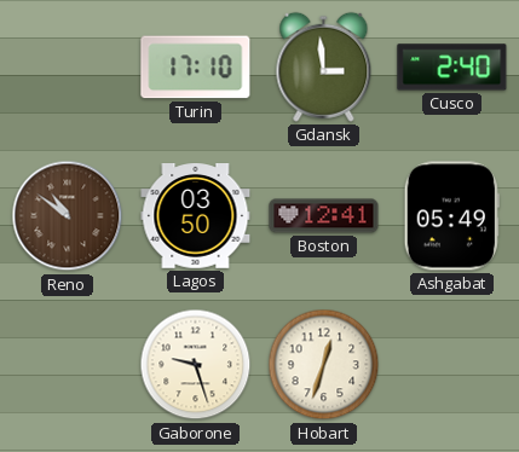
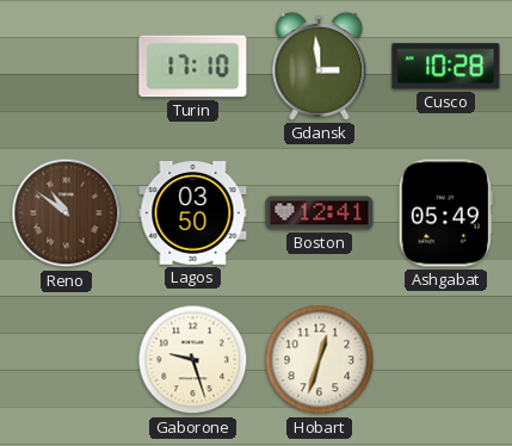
Cusco: 2:40 -> 10:28 (446, 67)
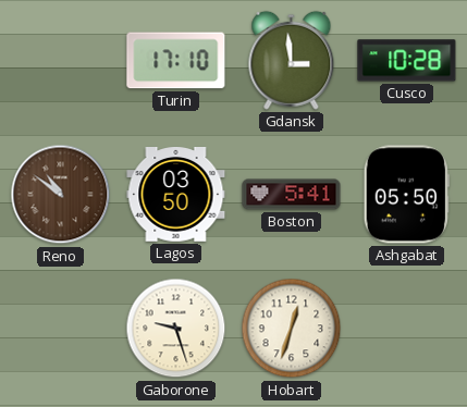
Boston: 12:41 -> 5:41 (292, 195)
Ashgabat: 05:49 -> 05:50 (406, 195)
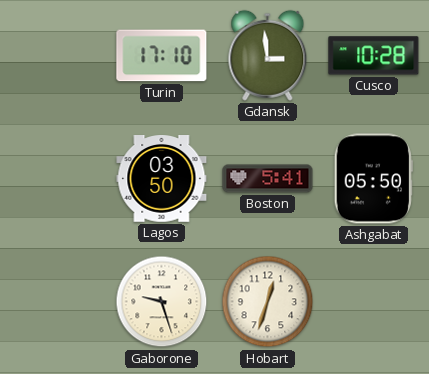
Reno: 10:51 -> none (61, 195)
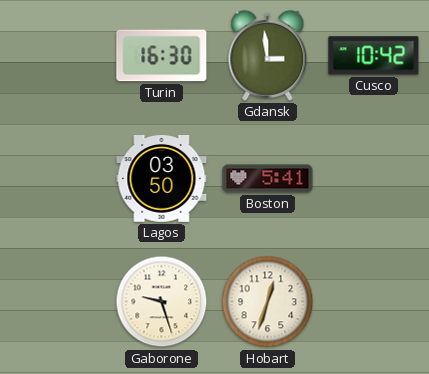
Turin: 17:10 -> 16:30 (162, 56)
Cusco: 10:28 -> 10:42 (374, 56)
Ashgabat: 05:50 -> none (373, 179)
